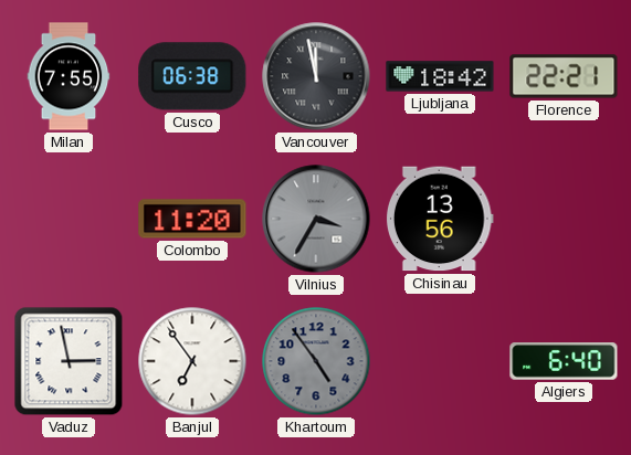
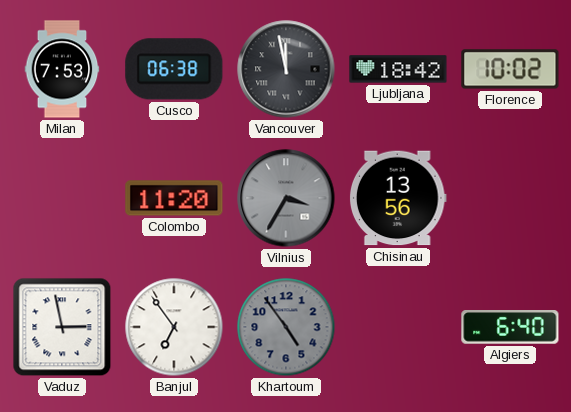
Milan: 7:55 -> 7:53 (62, 69)
Florence: 22:21 -> 10:02 (510, 69)
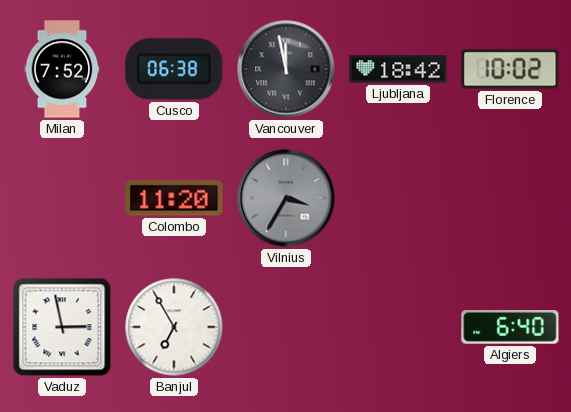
Milan: 7:53 -> 7:52 (62, 69)
Chisinau: 13:56 -> none (398, 198)
Banjul: 6:54 -> 6:55 (174, 327)
Khartoum: 4:54 -> none (286, 327)
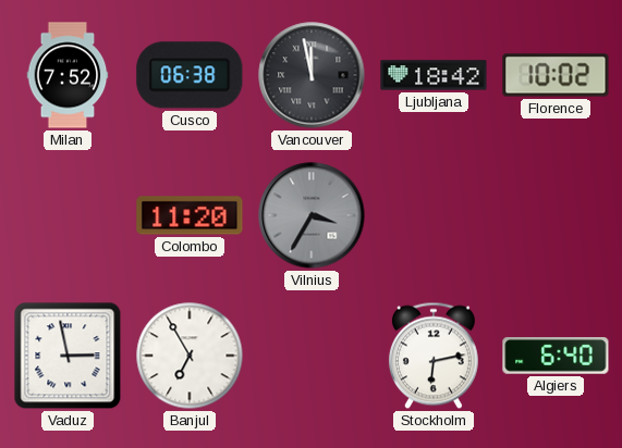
Stockholm: none -> 6:13 (434, 356)
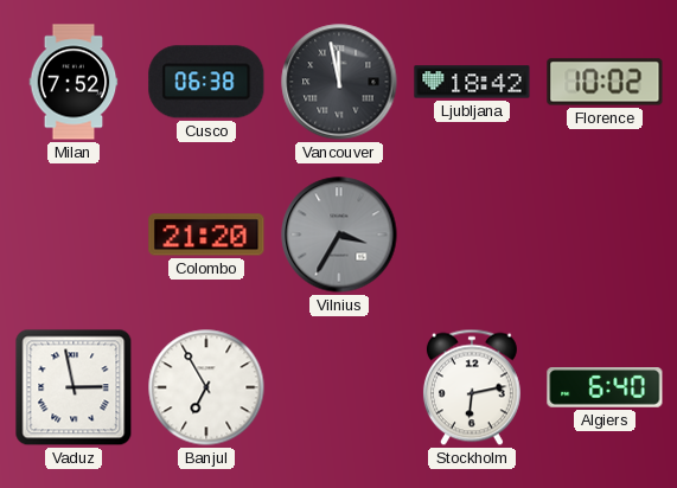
Colombo: 11:20 -> 21:20 (206, 235)
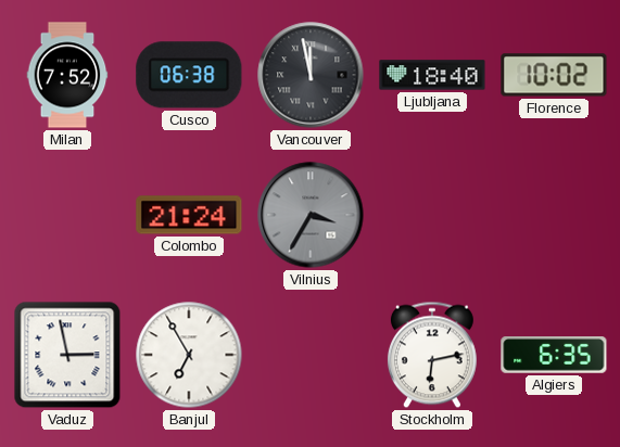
Ljubljana: 18:42 -> 18:40 (432, 75)
Colombo: 21:20 -> 21:24 (189, 215)
Algiers: 6:40 -> 6:35 (554, 355)
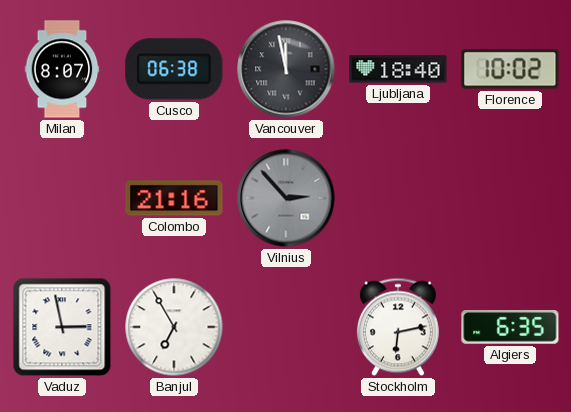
Milan: 7:52 -> 8:07 (62, 69)
Colombo: 21:24 -> 21:16 (174, 198)
Vilnius: 3:35 -> 2:53 (286, 198)
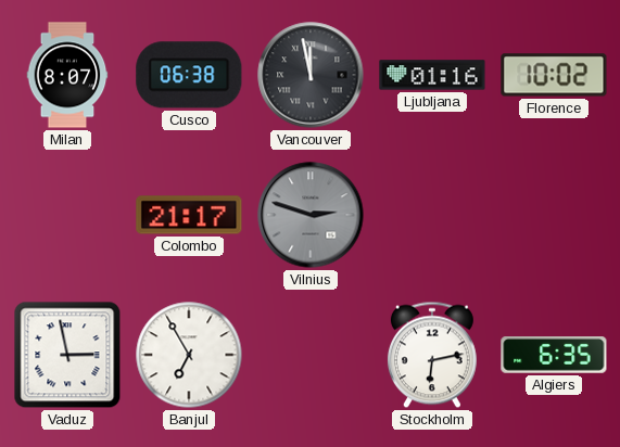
Ljubljana: 18:40 -> 01:16 (432, 75)
Colombo: 21:16 -> 21:17 (189, 215)
Vilnius: 2:53 -> 2:48 (311, 215)
